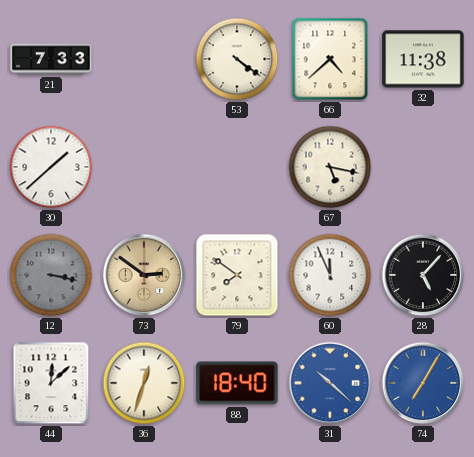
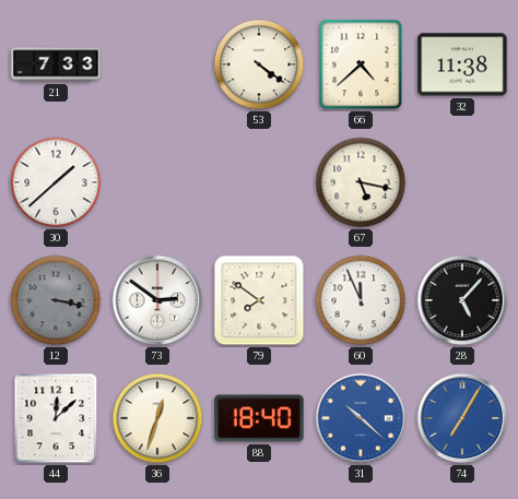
73 dial: champagne -> white (157, 300)
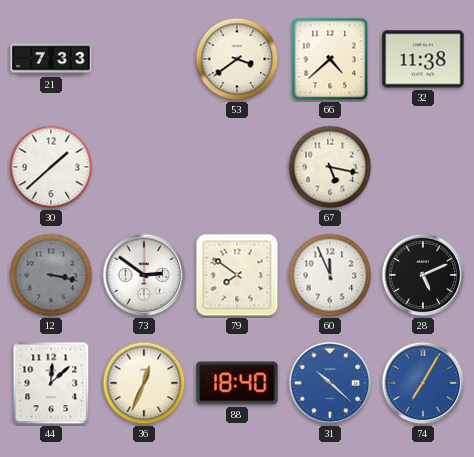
53: 4:21 -> 3:39 (237, 59)
28: 5:07 -> 5:11 (423, 275)
36: 12:33 -> 12:34 (144, 383)
